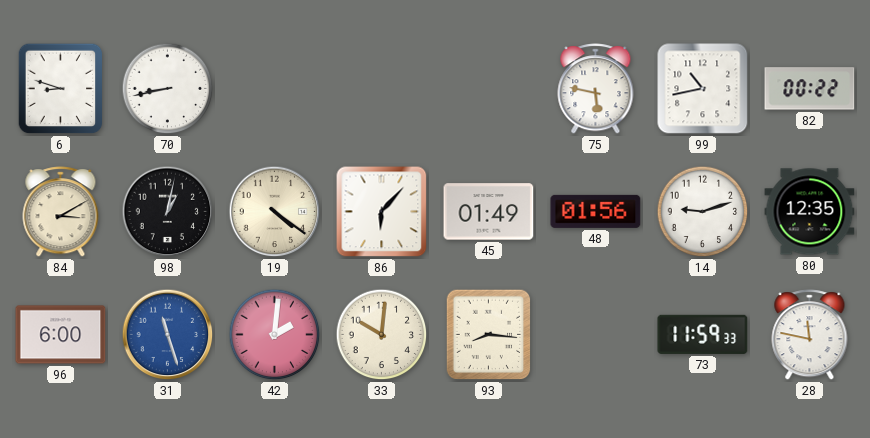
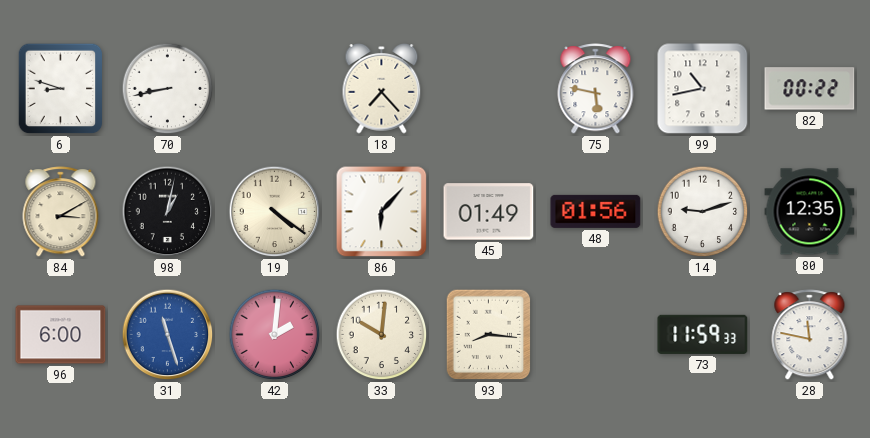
18: none -> 7:23 (382, 89)
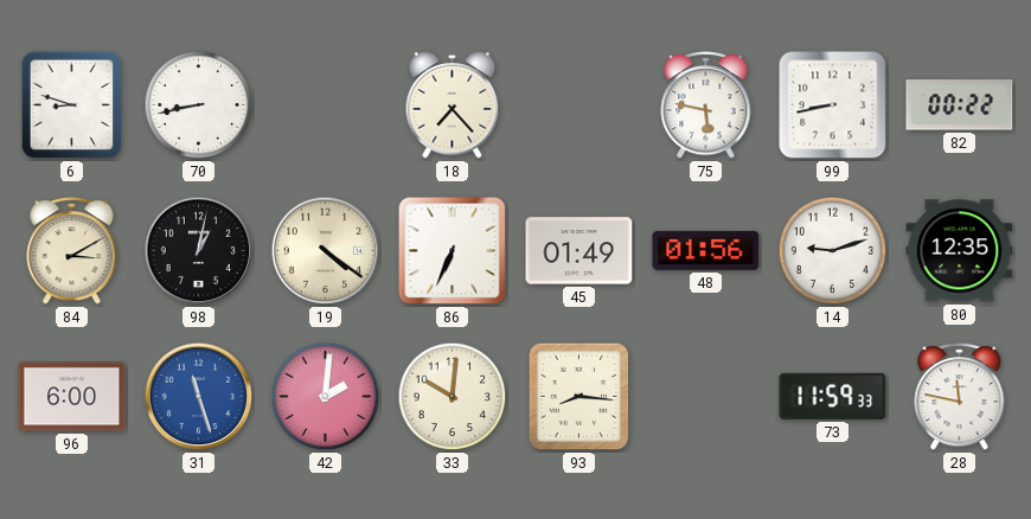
99: 10:43 -> 8:43 (833, 105)
86: 6:07 -> 6:34 (453, 251)
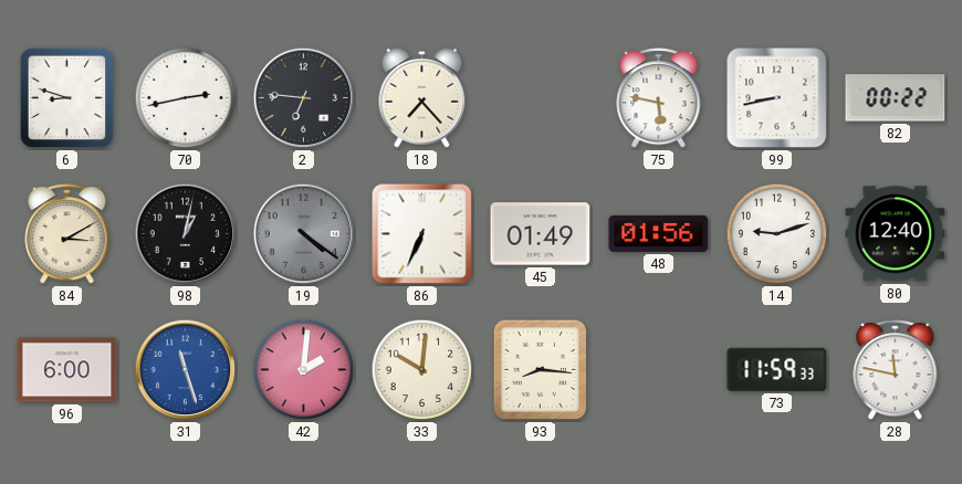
70: 8:43 -> 2:43 (186, 98)
2: none -> 6:46 (304, 98)
19 dial: cream -> grey (304, 234)
80: 12:35 -> 12:40 (896, 234)
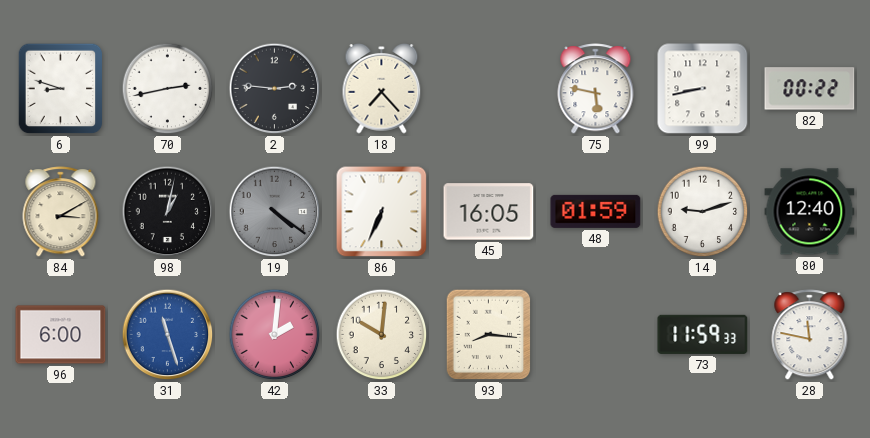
2: 6:46 -> 2:46 (275, 89)
45: 01:49 -> 16:05 (489, 212)
48: 01:56 -> 01:59 (596, 211)
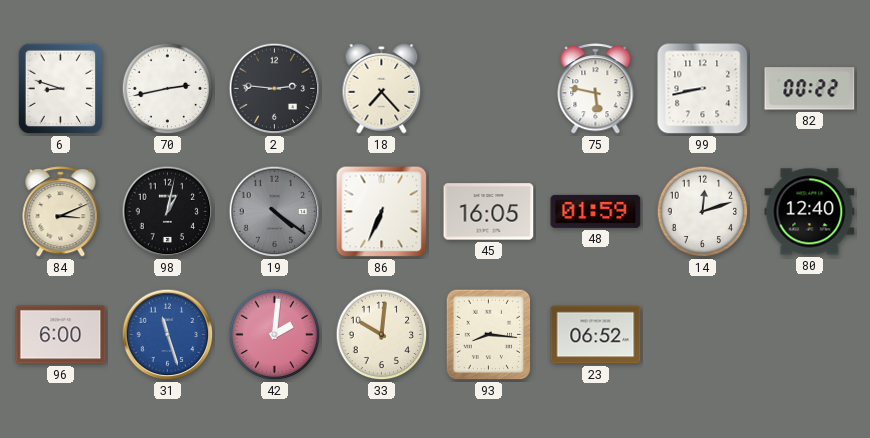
84: 3:10 -> 3:11 (61, 212)
14: 9:12 -> 12:12 (703, 212)
23: none -> 06:52 (596, 335)
73: 11:59 -> none (703, 334)
28: 11:47 -> none (810, 335)
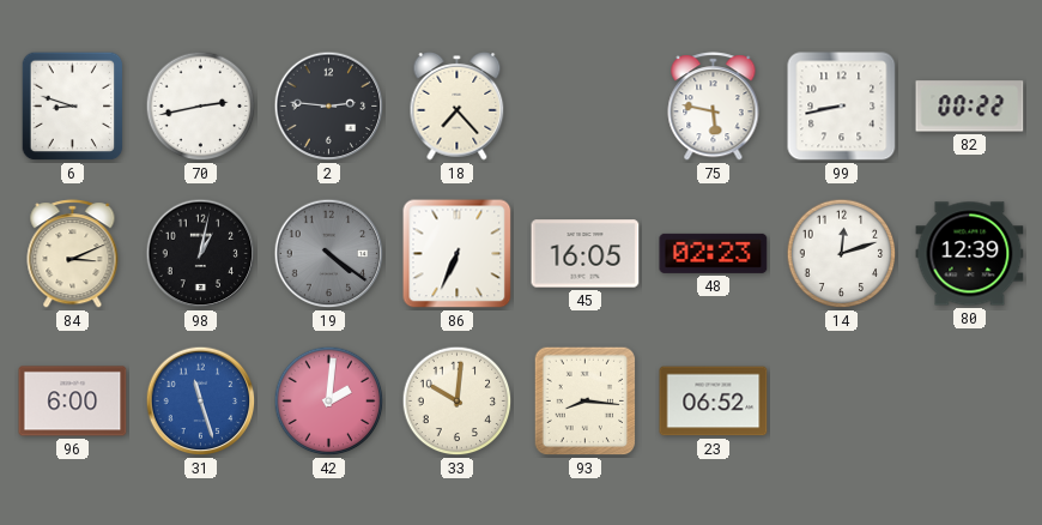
48: 01:59 -> 02:23 (714, 253)
80: 12:40 -> 12:39 (970, 254)
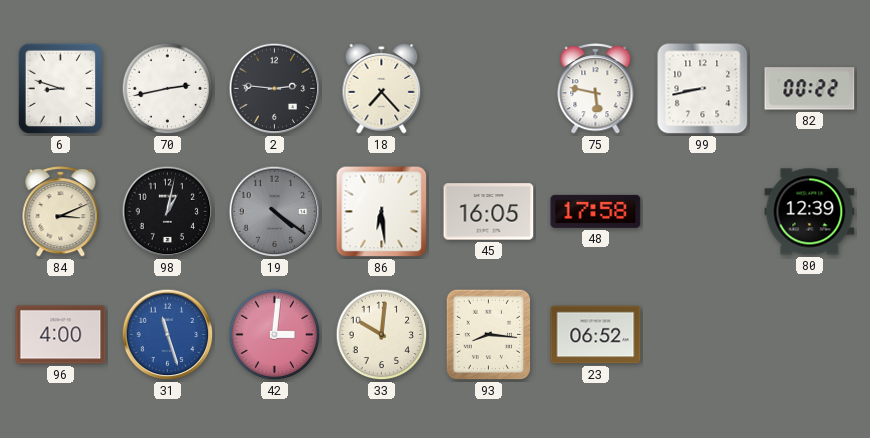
86: 6:34 -> 6:29 (382, 212)
48: 02:23 -> 17:58 (596, 211)
14: 12:12 -> none (842, 254)
96: 6:00 -> 4:00 (61, 335)
42: 2:01 -> 3:01 (275, 335)
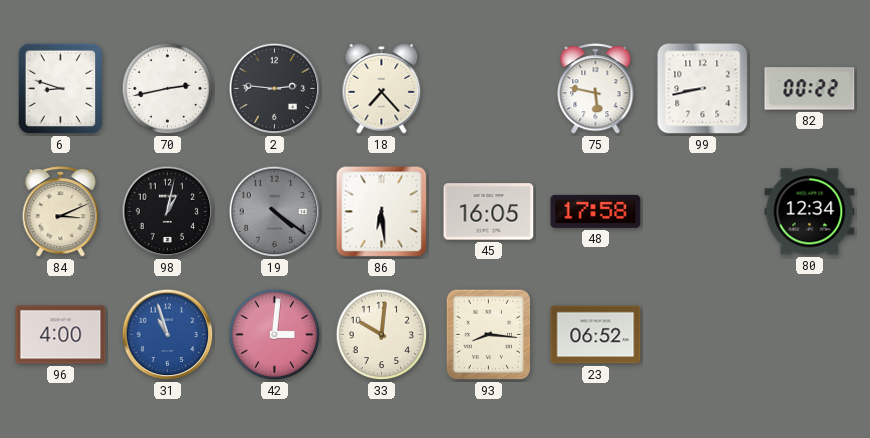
80: 12:39 -> 12:34 (810, 212)
31: 11:27 -> 10:57 (168, 335)
